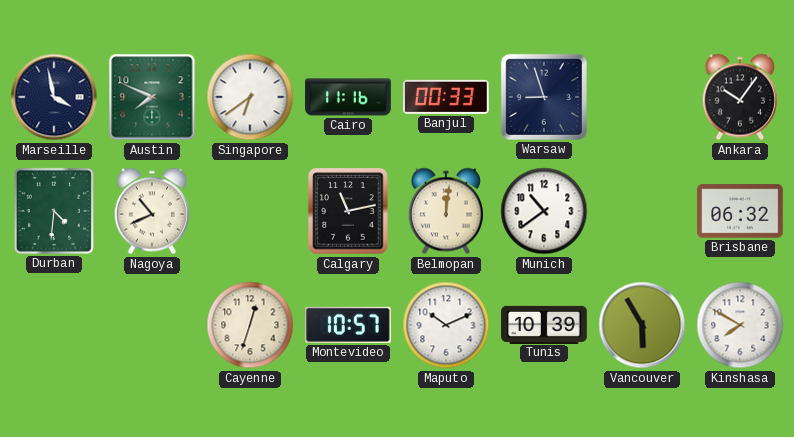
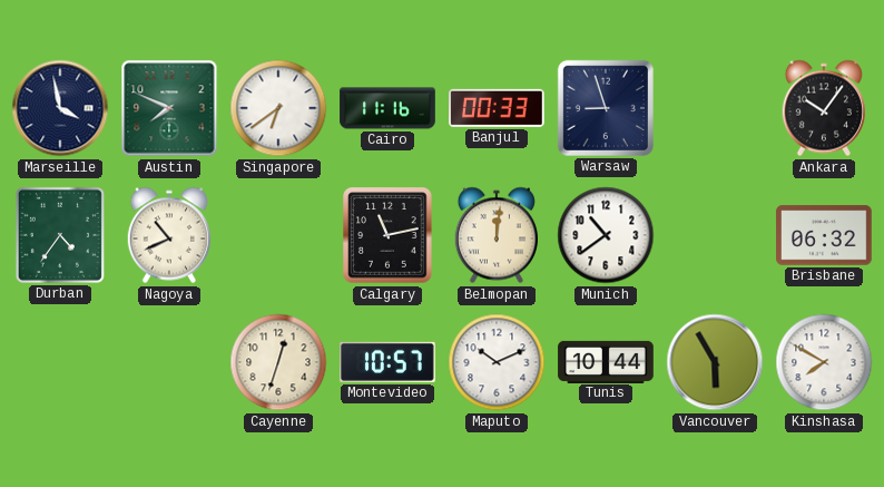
Durban: 4:31 -> 4:36 (60, 235)
Tunis: 10:39 -> 10:44 (606, 361)
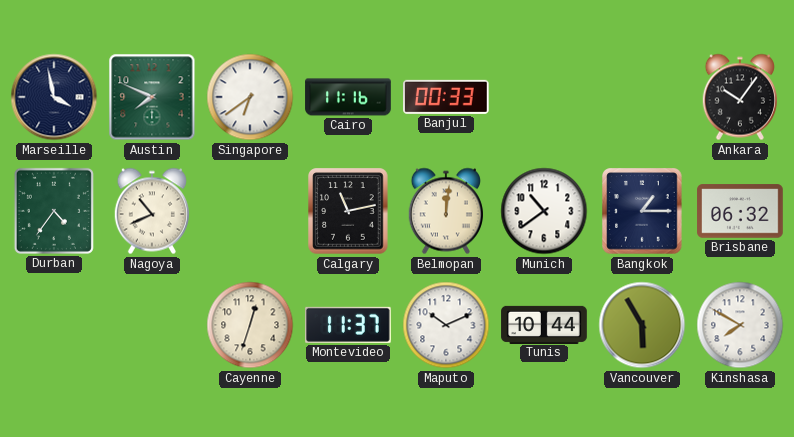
Warsaw: 8:57 -> none (606, 108)
Bangkok: none -> 1:15 (642, 211)
Montevideo: 10:57 -> 11:37 (349, 325)
